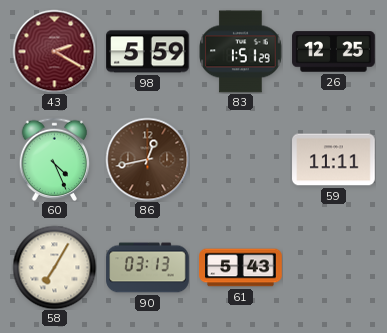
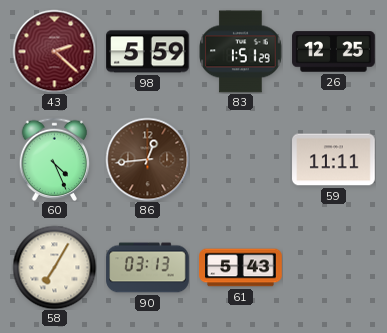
43: 2:20 -> 2:22 (54, 51)
86: 12:43 -> 12:44 (147, 159)
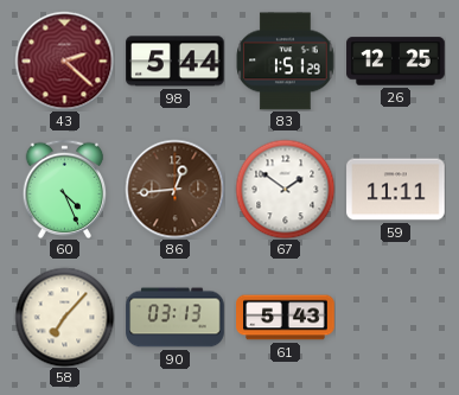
98: 5:59 -> 5:44 (176, 62)
67: none -> 1:51 (285, 189)
58: 7:05 -> 7:07 (64, 317)
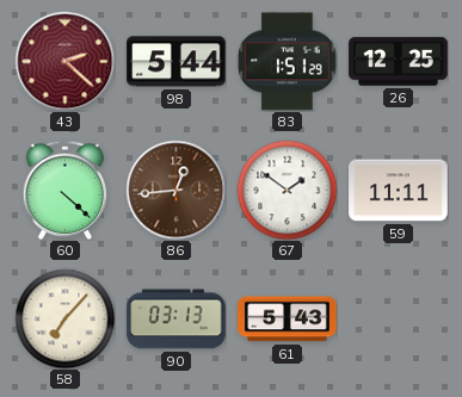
60: 4:26 -> 4:22 (66, 190)
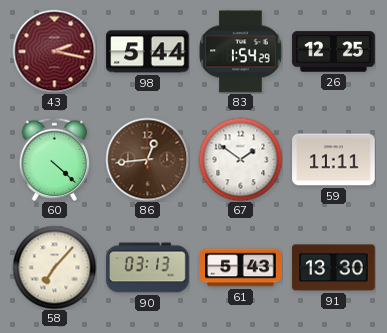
43: 2:22 -> 2:17 (54, 51)
83: 1:51 -> 1:54 (240, 52)
91: none -> 13:30 (334, 268)
